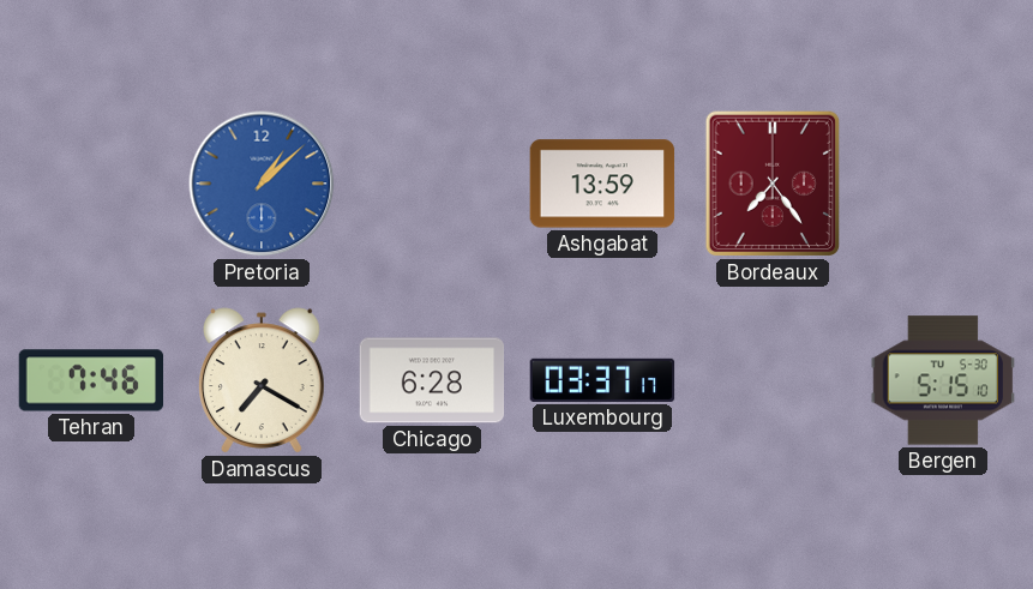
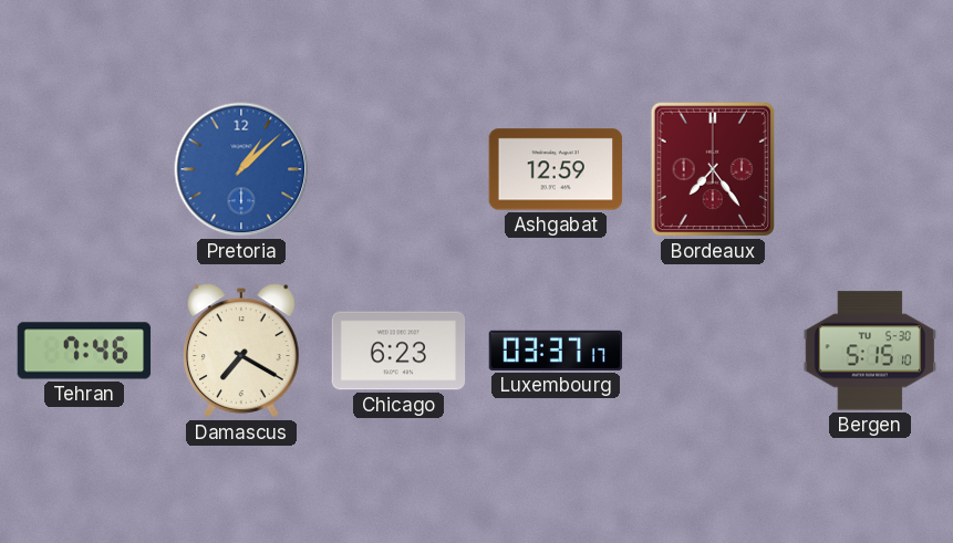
Ashgabat: 13:59 -> 12:59 (556, 169)
Chicago: 6:28 -> 6:23 (398, 351)
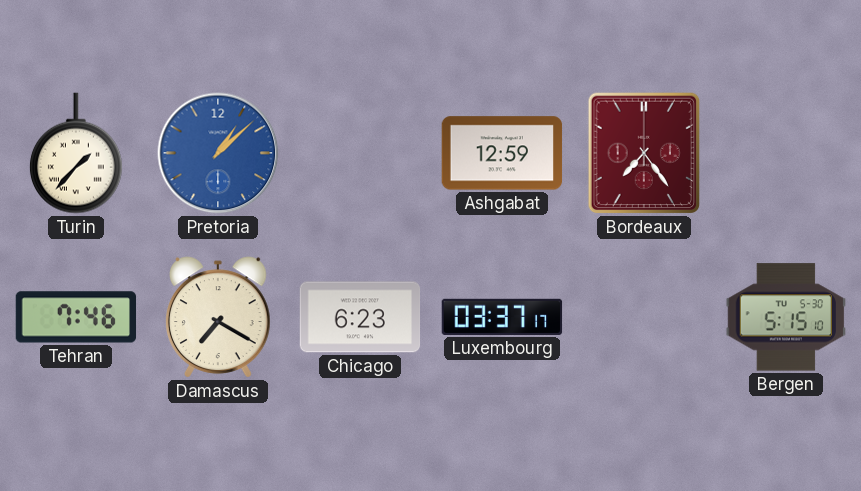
Turin: none -> 1:37 (76, 153)
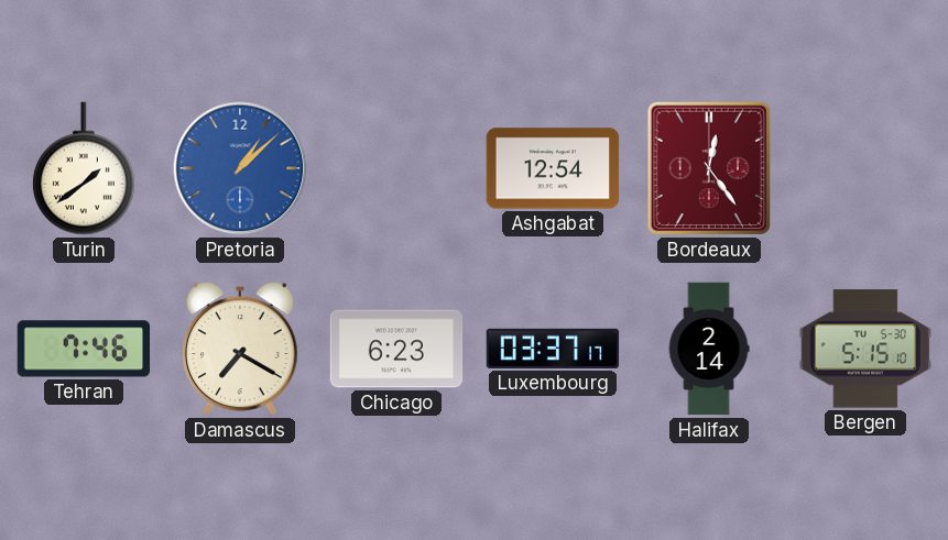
Turin: 1:37 -> 1:39 (84, 168)
Ashgabat: 12:59 -> 12:54 (553, 168)
Bordeaux: 7:24 -> 12:24 (709, 168)
Halifax: none -> 2:14 (709, 349)
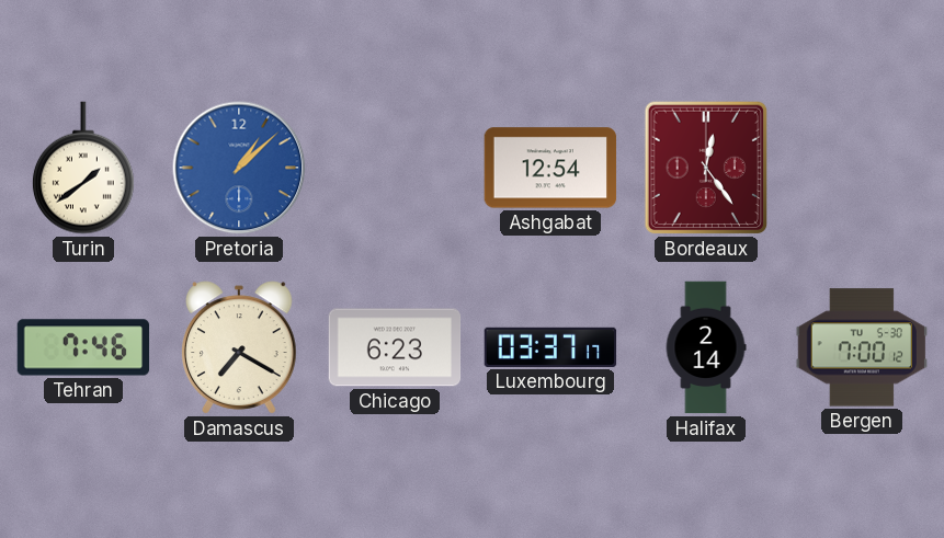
Bergen: 5:15 -> 7:00 (862, 347)
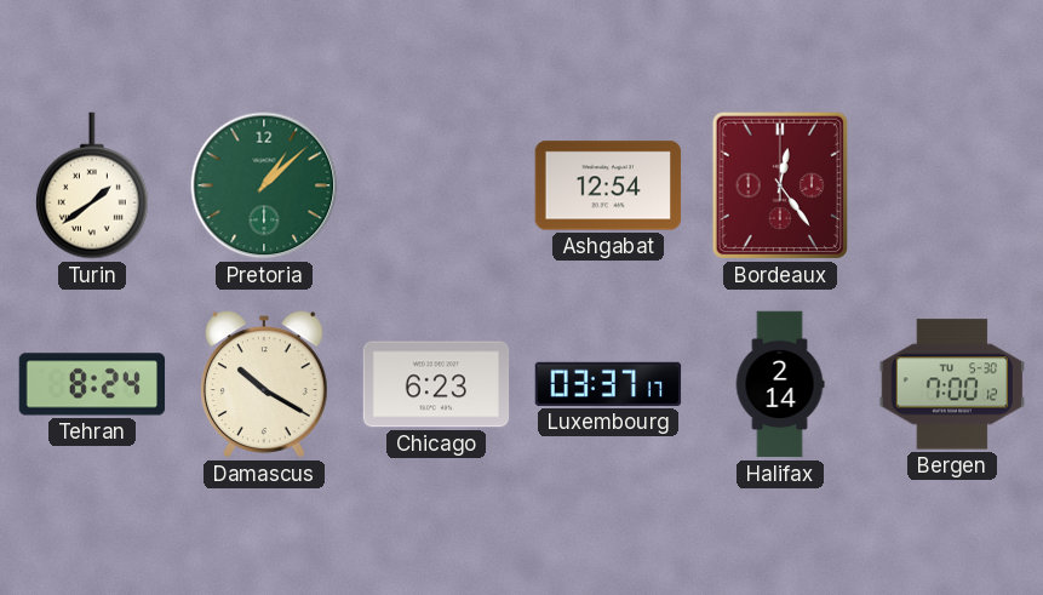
Pretoria dial: blue -> green (264, 185)
Tehran: 7:46 -> 8:24 (92, 384)
Damascus: 7:20 -> 10:20 (265, 384)
